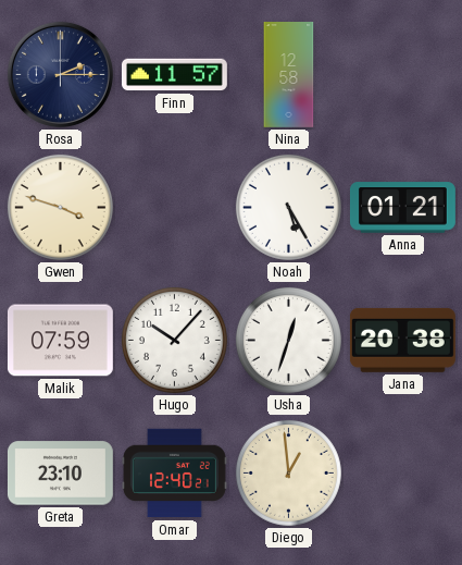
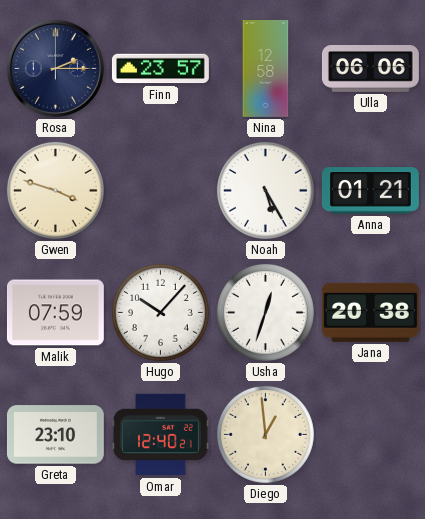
Finn: 11:57 -> 23:57 (160, 69)
Ulla: none -> 06:06 (370, 69)
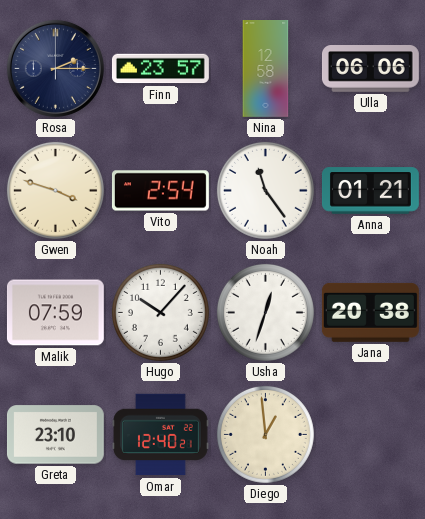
Vito: none -> 2:54 (160, 191)
Noah: 5:25 -> 11:24 (265, 190)
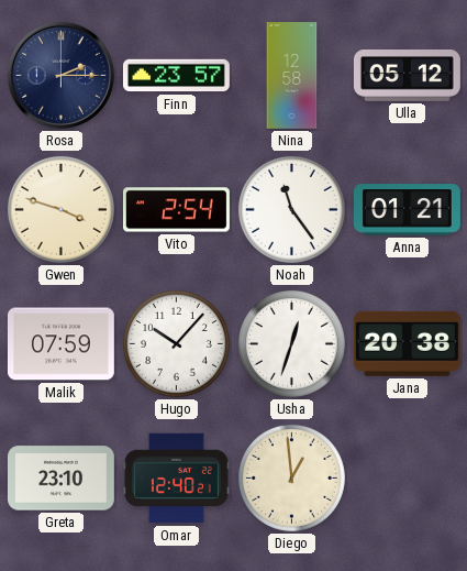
Ulla: 06:06 -> 05:12 (407, 76)
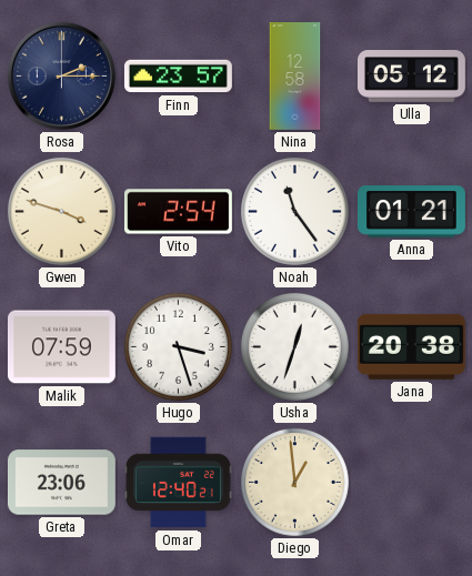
Hugo: 10:07 -> 3:27 (178, 346)
Greta: 23:10 -> 23:06 (61, 483)
